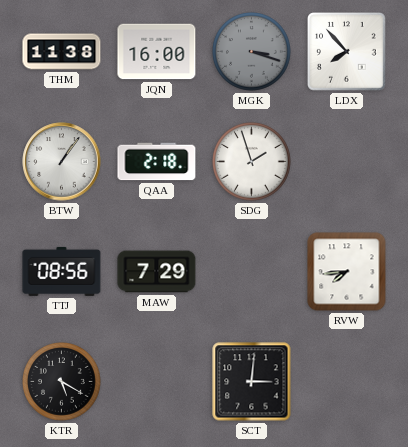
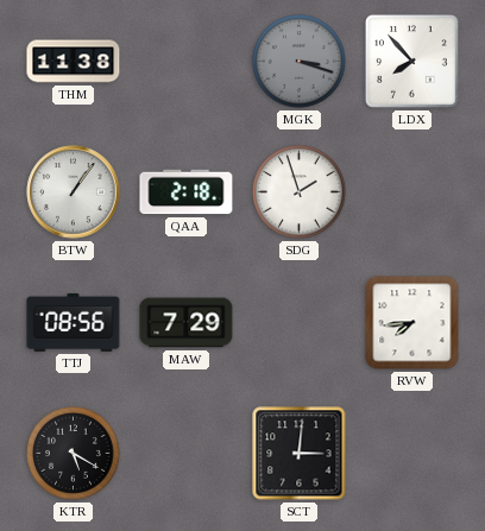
JQN: 16:00 -> none (157, 52)
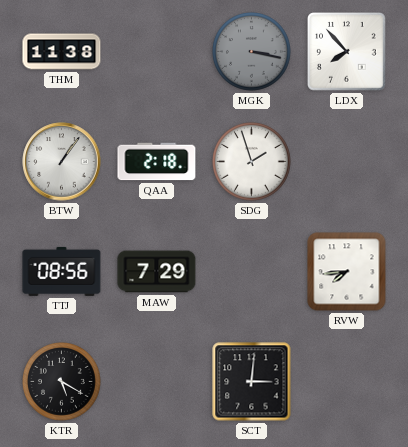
MGK: 3:18 -> 3:17 (252, 52)
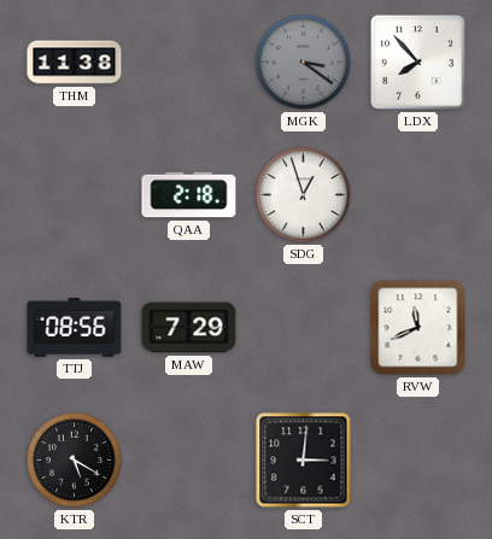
MGK: 3:17 -> 3:21 (304, 63)
BTW: 1:06 -> none (62, 162)
SDG: 1:57 -> 12:57 (304, 195)
RVW: 7:44 -> 11:41 (418, 328)
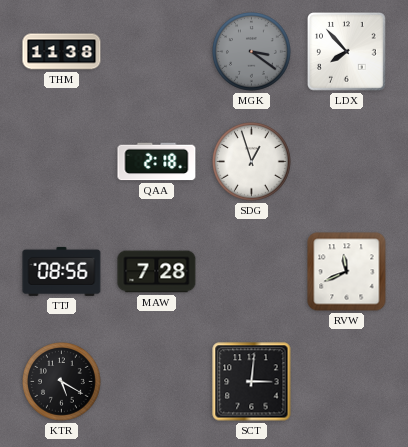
MAW: 7:29 -> 7:28 (157, 272)
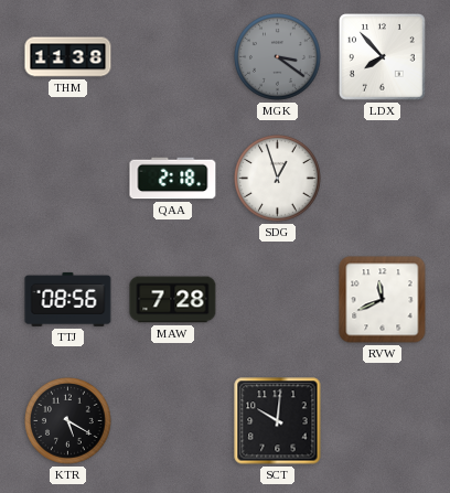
SCT: 3:01 -> 10:01 (278, 421)
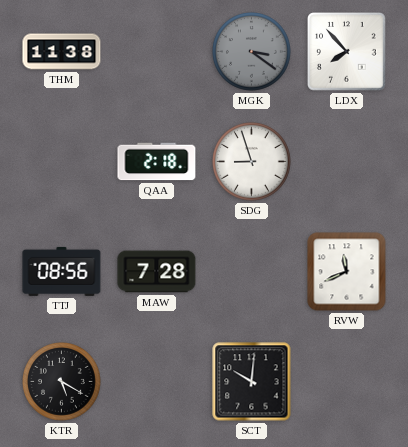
SDG: 12:57 -> 8:57 (252, 162)
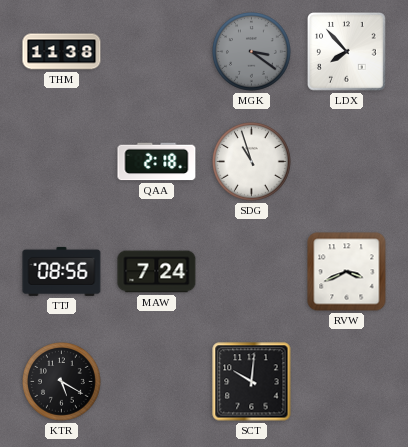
SDG: 8:57 -> 10:57 (252, 162)
MAW: 7:28 -> 7:24 (157, 272)
RVW: 11:41 -> 3:41 (347, 272)
